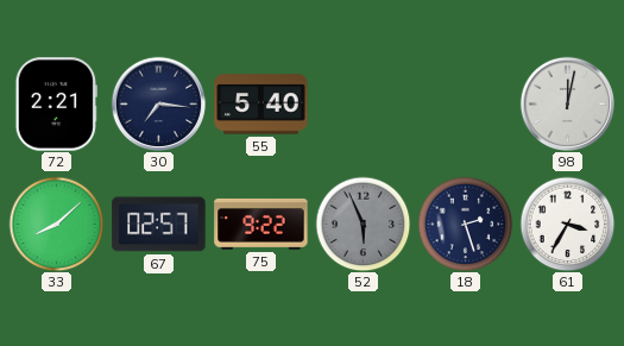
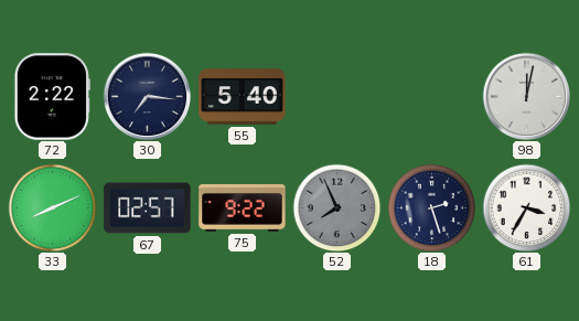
72: 2:21 -> 2:22 (52, 97)
33: 8:08 -> 8:11 (52, 207)
52: 5:56 -> 7:56 (336, 207)
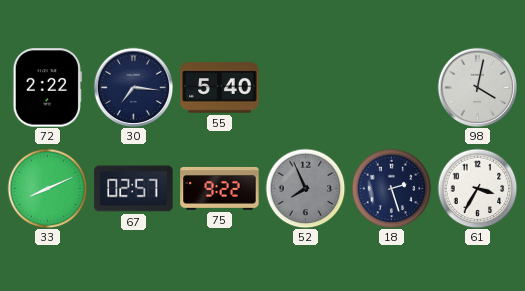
98: 12:02 -> 4:02 (477, 87)
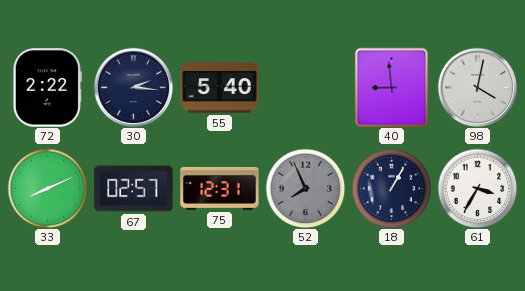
30: 7:16 -> 2:16 (133, 87)
40: none -> 8:59 (392, 87)
75: 9:22 -> 12:31 (220, 188)
18: 2:27 -> 1:05 (391, 188)
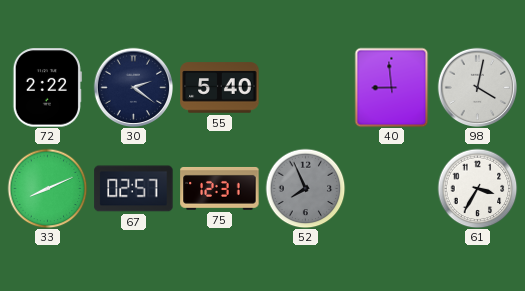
30: 2:16 -> 2:21 (133, 87)
18: 1:05 -> none (391, 188)
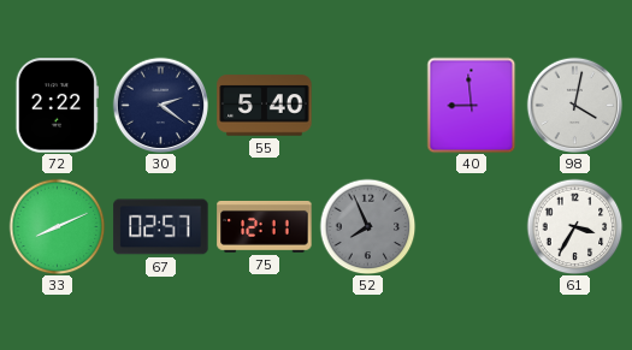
75: 12:31 -> 12:11 (265, 226)
